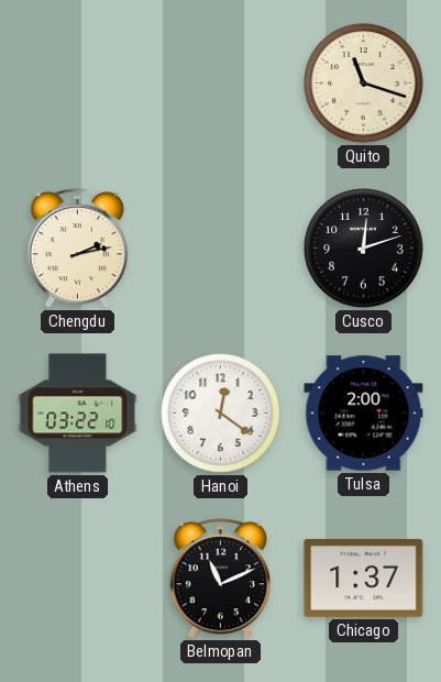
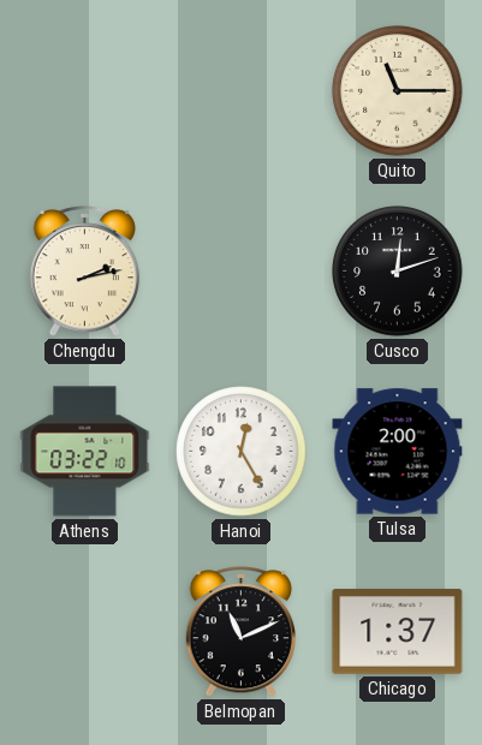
Quito: 11:18 -> 11:15 (398, 91)
Hanoi: 12:21 -> 12:25 (242, 452)
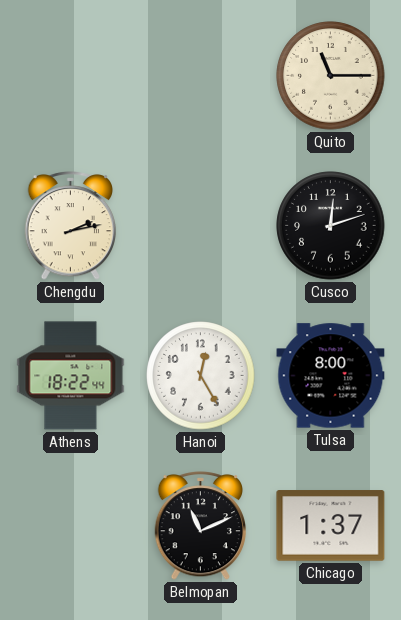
Athens: 03:22 -> 18:22 (71, 376)
Tulsa: 2:00 -> 8:00 (331, 376)
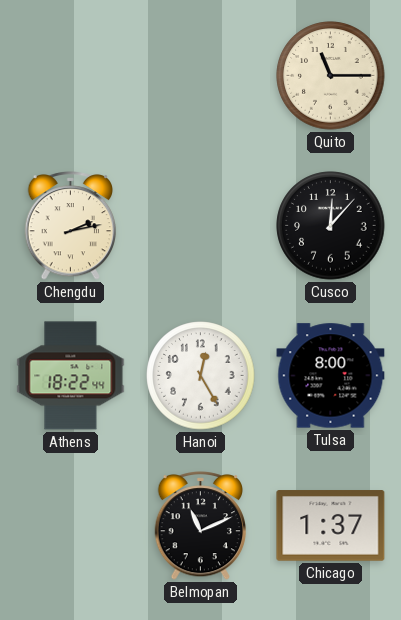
Cusco: 12:12 -> 12:07 (331, 226)
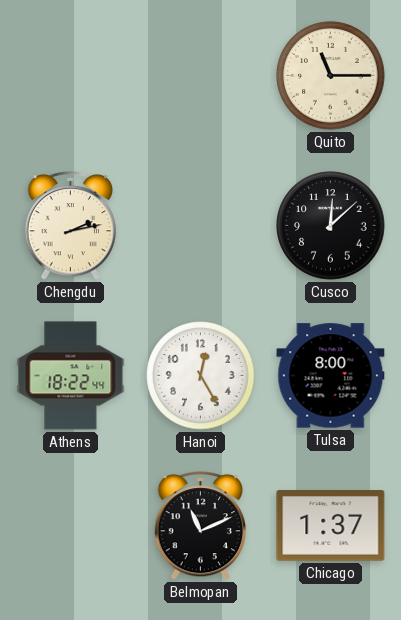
Cusco: 12:07 -> 12:08 (331, 226)
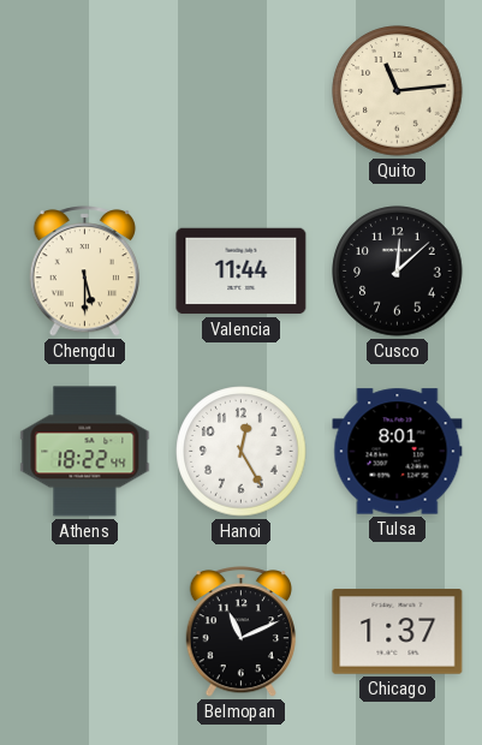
Quito: 11:15 -> 11:14 (398, 91)
Chengdu: 2:13 -> 5:30 (85, 272)
Valencia: none -> 11:44 (242, 272)
Tulsa: 8:00 -> 8:01 (398, 452)
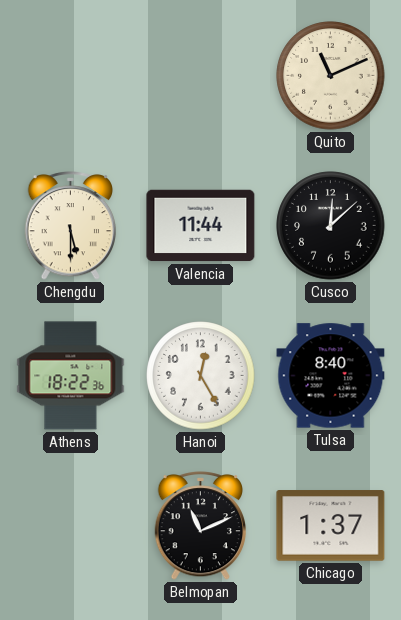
Quito: 11:14 -> 11:11 (331, 76)
Athens: 18:22:44 -> 18:22:36 (71, 376)
Tulsa: 8:01 -> 8:40 (331, 376)
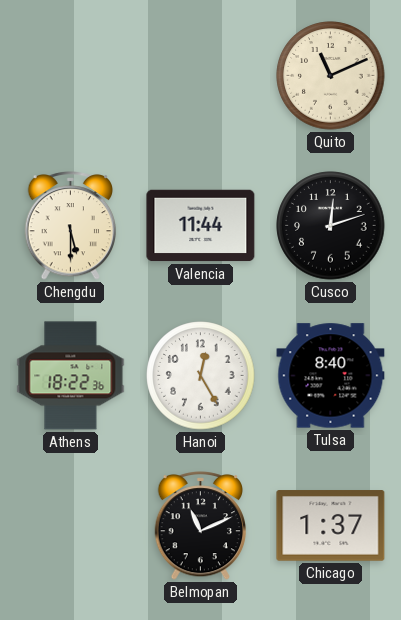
Cusco: 12:08 -> 12:12 (331, 226)
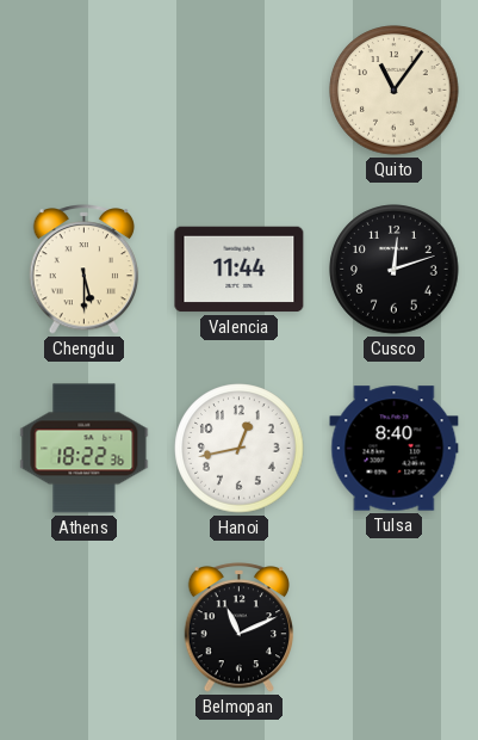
Quito: 11:11 -> 11:06 (395, 91)
Hanoi: 12:25 -> 12:43 (240, 449)
Chicago: 1:37 -> none (331, 526)
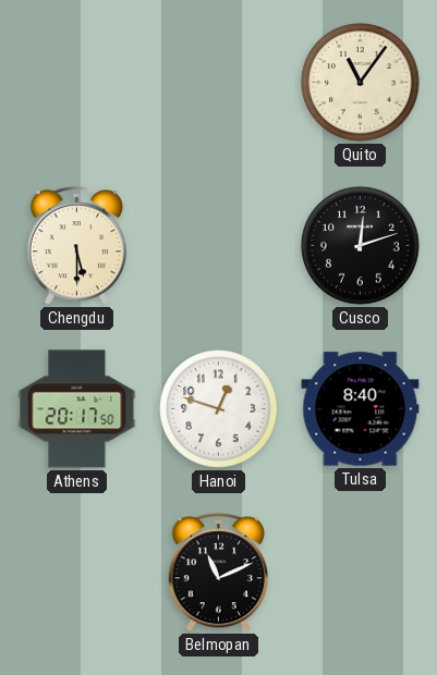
Valencia: 11:44 -> none (240, 270)
Athens: 18:22 -> 20:17 (77, 409)
Hanoi: 12:43 -> 12:48 (219, 409)
